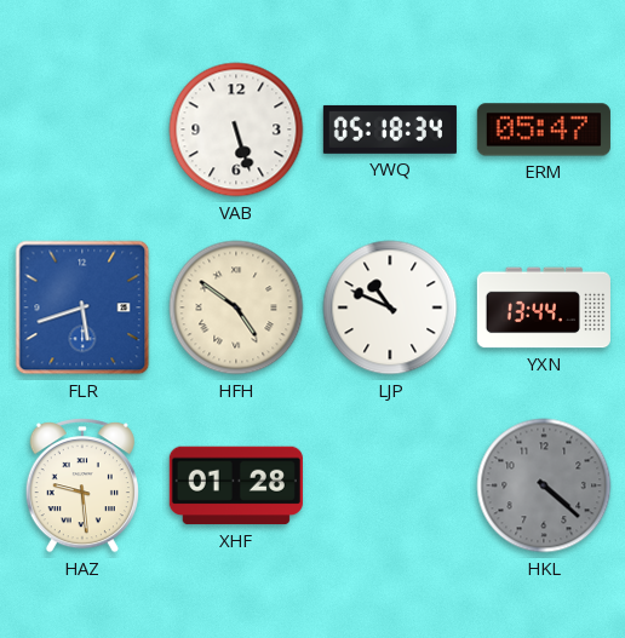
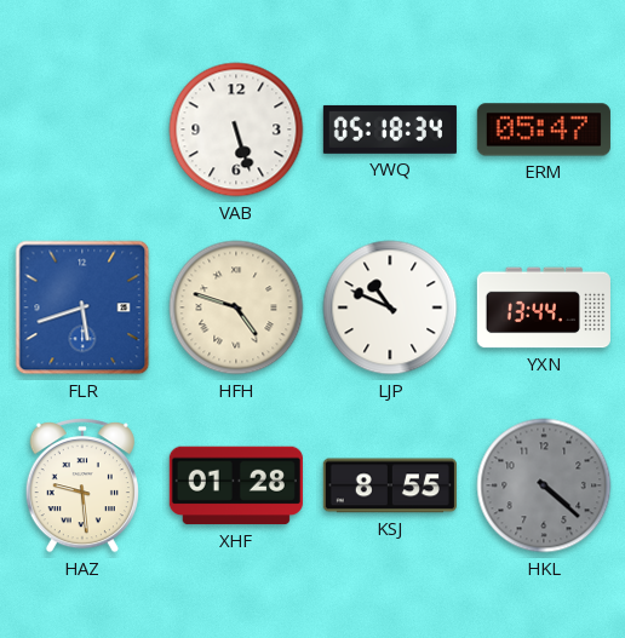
HFH: 4:51 -> 4:48 (236, 307)
KSJ: none -> 8:55 (390, 485)
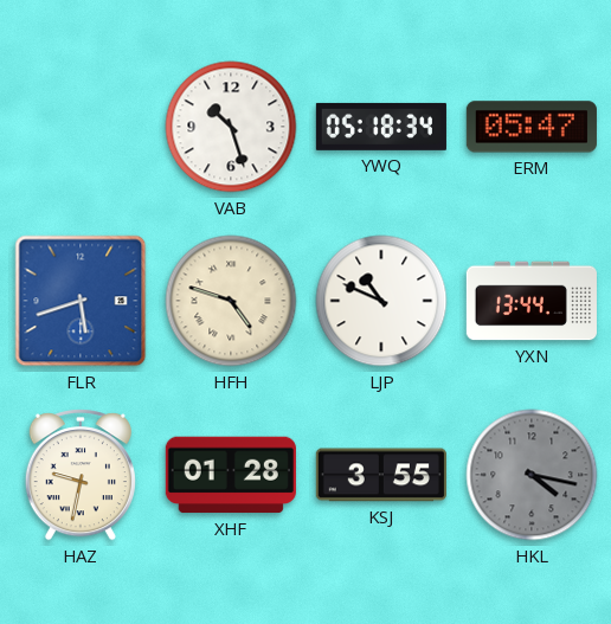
VAB: 5:27 -> 10:27 (231, 127)
HAZ: 9:29 -> 9:32 (81, 475)
KSJ: 8:55 -> 3:55 (381, 475)
HKL: 4:22 -> 4:17 (532, 475)
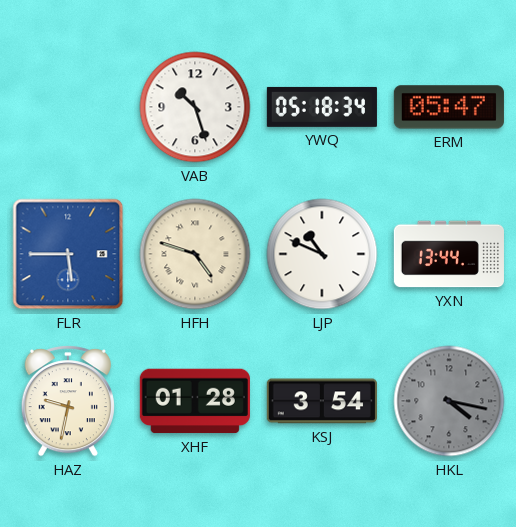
FLR: 5:42 -> 5:45 (68, 254)
KSJ: 3:55 -> 3:54 (322, 401)
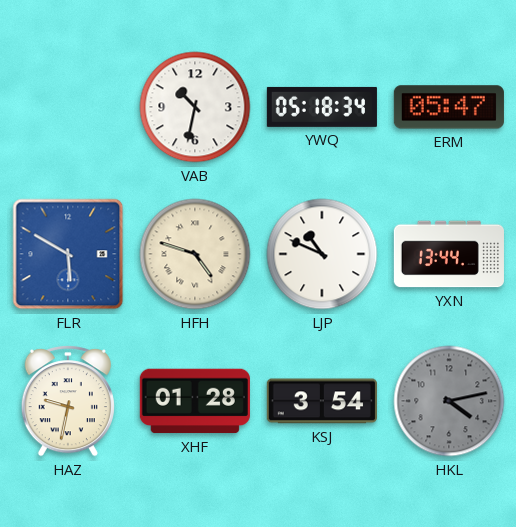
VAB: 10:27 -> 10:32 (195, 107)
FLR: 5:45 -> 5:50 (68, 254)
HKL: 4:17 -> 4:13 (449, 401)
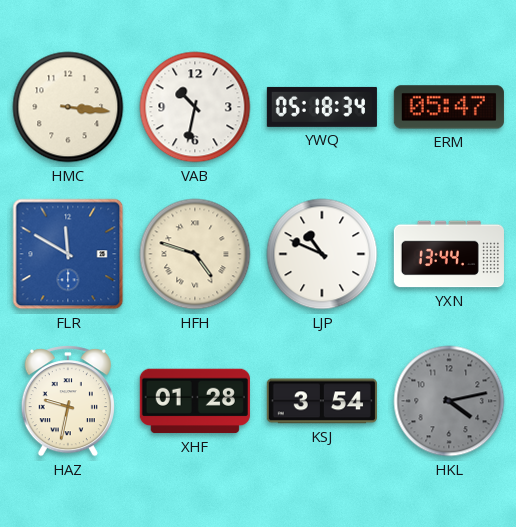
HMC: none -> 3:16 (68, 107)
FLR: 5:50 -> 11:50 (68, 254)
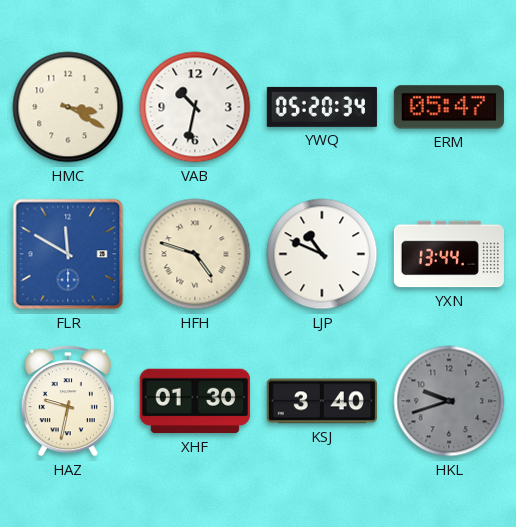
HMC: 3:16 -> 3:20 (68, 107)
YWQ: 05:18 -> 05:20 (322, 107)
XHF: 01:28 -> 01:30 (195, 401)
KSJ: 3:54 -> 3:40 (322, 401)
HKL: 4:13 -> 9:42 (449, 401)
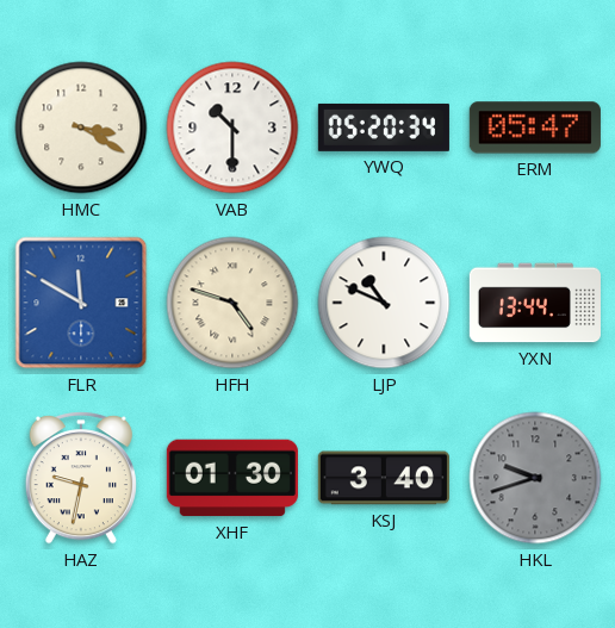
VAB: 10:32 -> 10:30 (232, 128)
